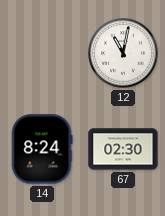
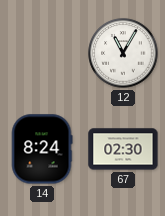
12: 11:02 -> 11:05 (123, 53)
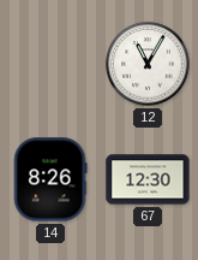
14: 8:24 -> 8:26 (50, 179)
67: 02:30 -> 12:30 (148, 179)
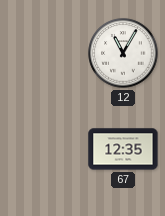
14: 8:26 -> none (50, 179)
67: 12:30 -> 12:35 (123, 149)
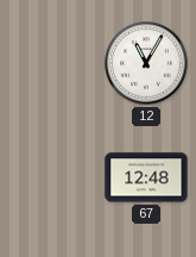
67: 12:35 -> 12:48 (146, 177)
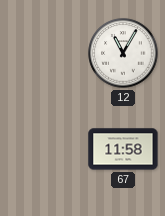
67: 12:48 -> 11:58 (123, 149)
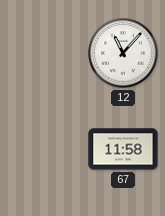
12: 11:05 -> 11:07 (123, 53)
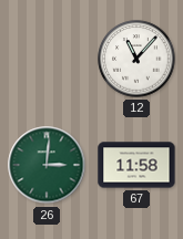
26: none -> 3:01 (47, 165)
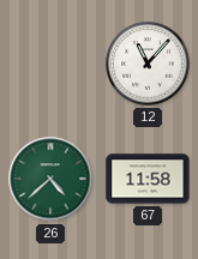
26: 3:01 -> 4:38 (50, 179)
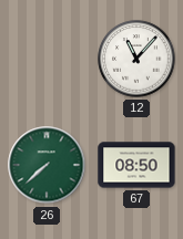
26: 4:38 -> 7:38 (47, 165)
67: 11:58 -> 08:50 (136, 165)
